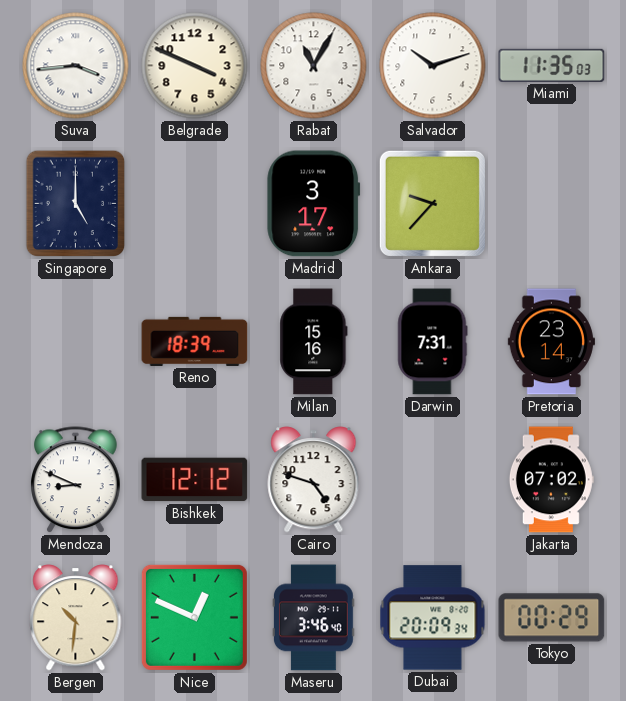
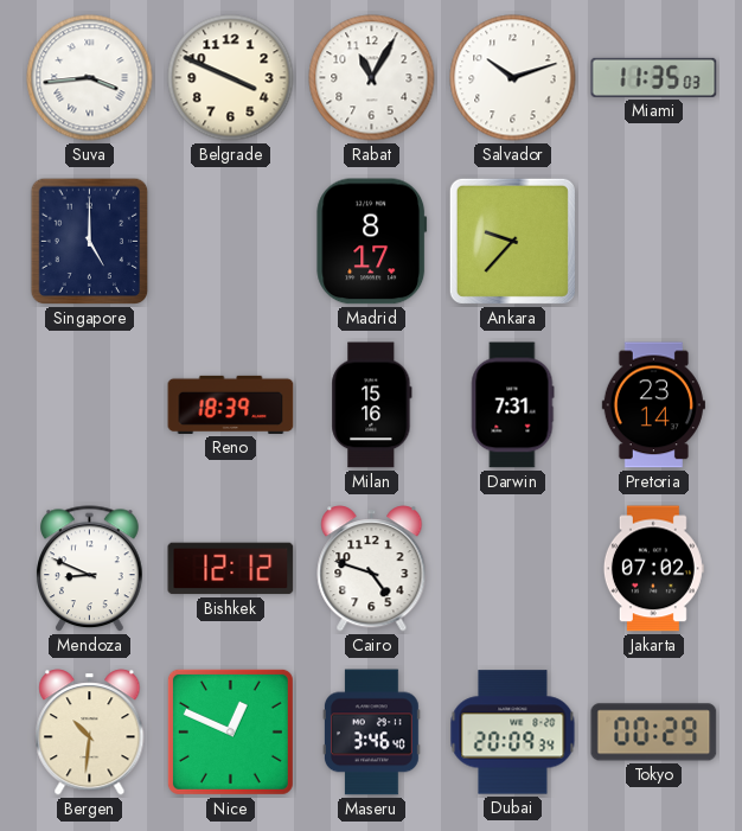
Madrid: 3:17 -> 8:17 (372, 242)
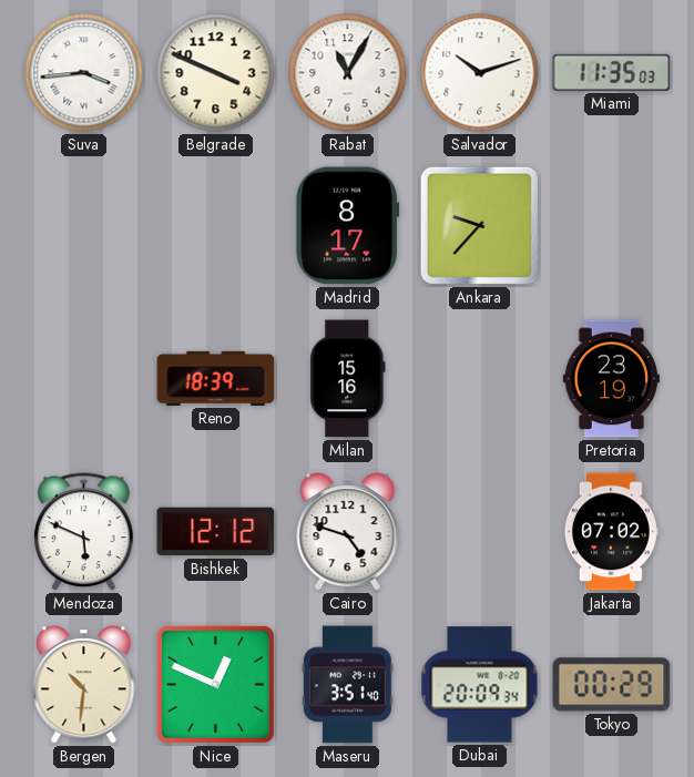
Singapore: 5:00 -> none (90, 242)
Darwin: 7:31 -> none (513, 405)
Pretoria: 23:14 -> 23:19 (611, 379)
Mendoza: 8:49 -> 5:49 (84, 532)
Maseru: 3:46 -> 3:51 (348, 685)
